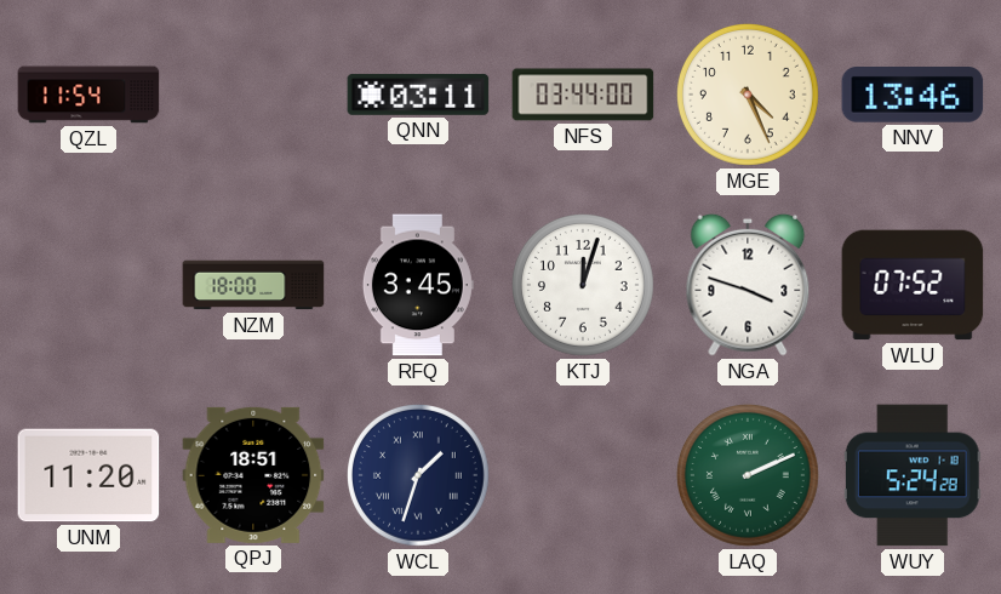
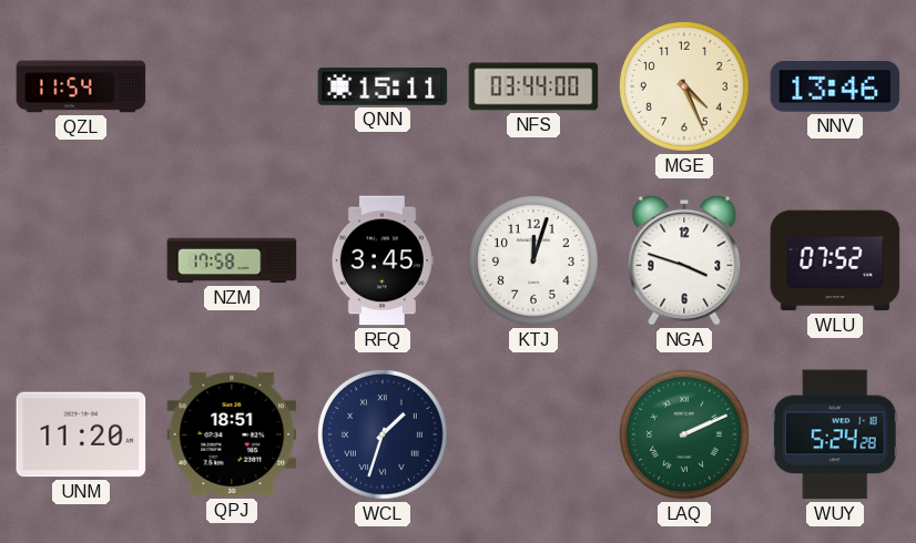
QNN: 03:11 -> 15:11 (383, 86)
NZM: 18:00 -> 17:58 (232, 260)
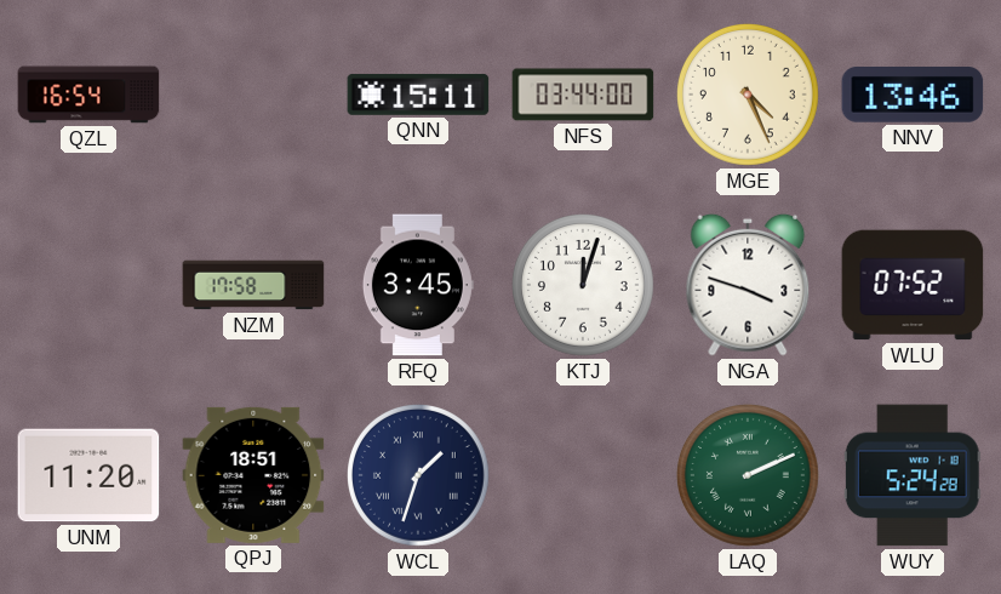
QZL: 11:54 -> 16:54 (88, 95)
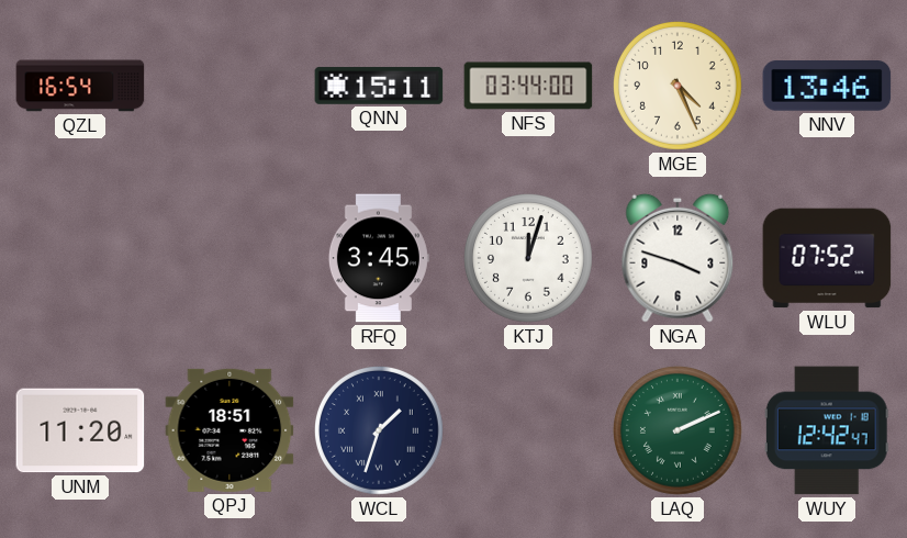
NZM: 17:58 -> none (253, 285)
WUY: 5:24 -> 12:42 (827, 430)
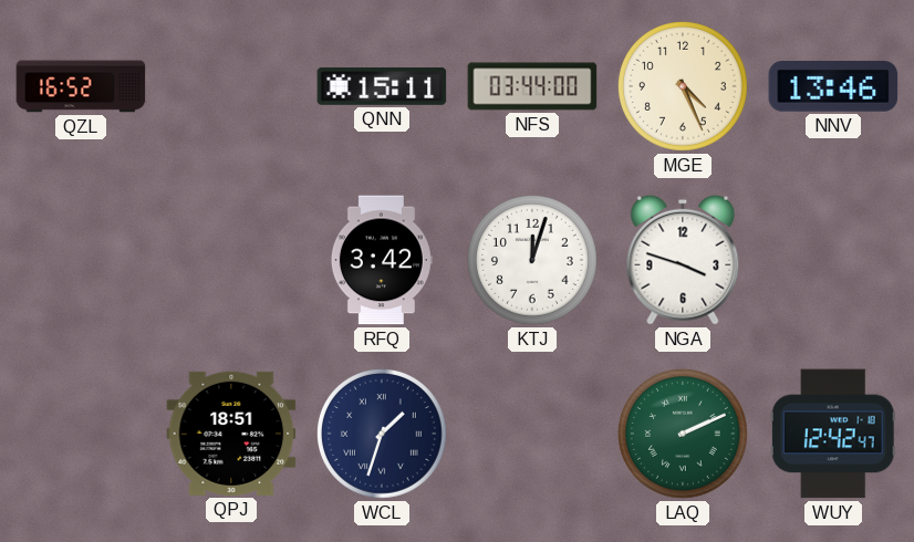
QZL: 16:54 -> 16:52 (81, 86)
RFQ: 3:45 -> 3:42 (382, 260)
WLU: 07:52 -> none (827, 258)
UNM: 11:20 -> none (80, 430)
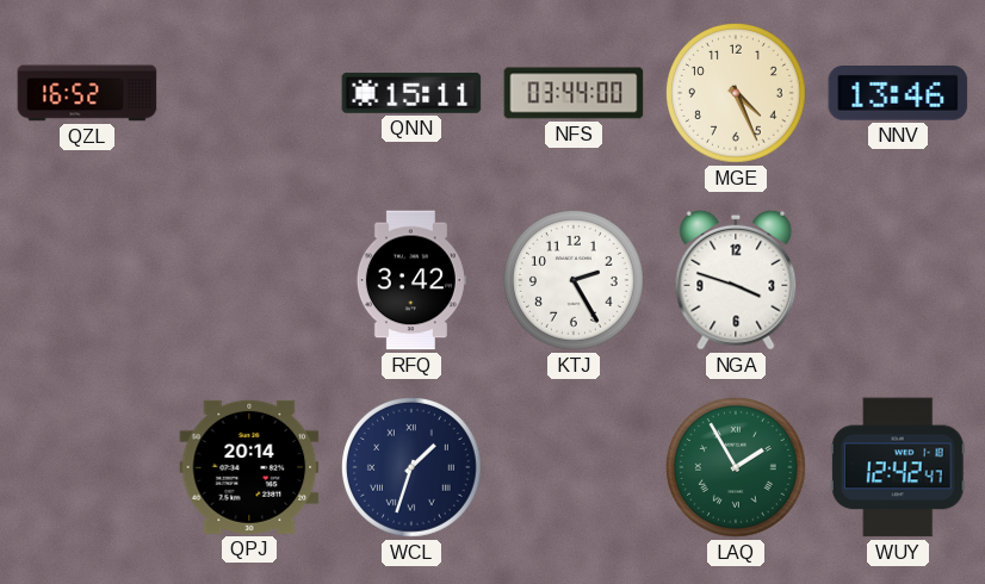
KTJ: 12:03 -> 2:25 (575, 281)
QPJ: 18:51 -> 20:14 (249, 467)
LAQ: 2:11 -> 1:55 (737, 468)
